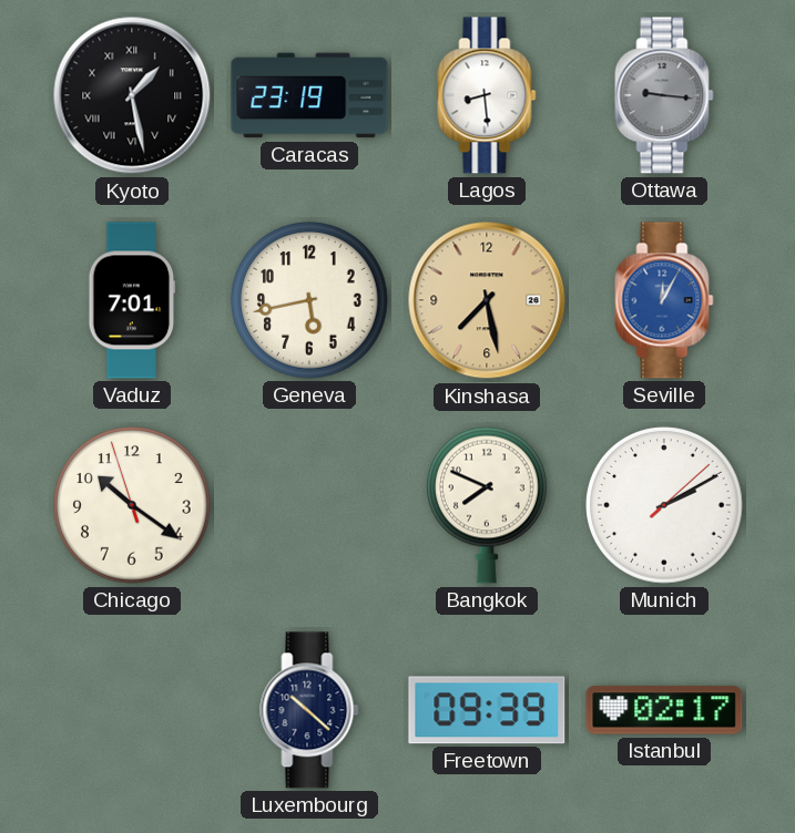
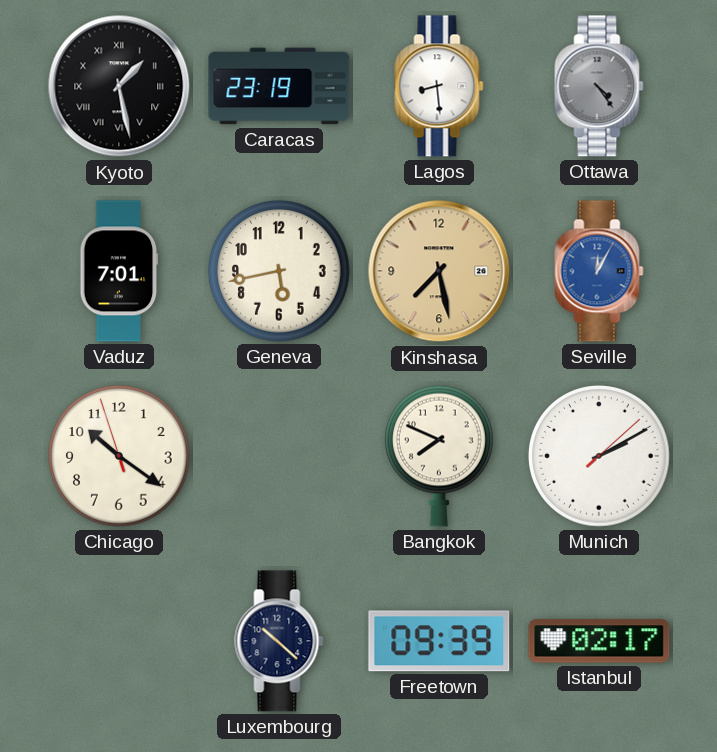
Ottawa: 9:16 -> 4:24 (599, 86)
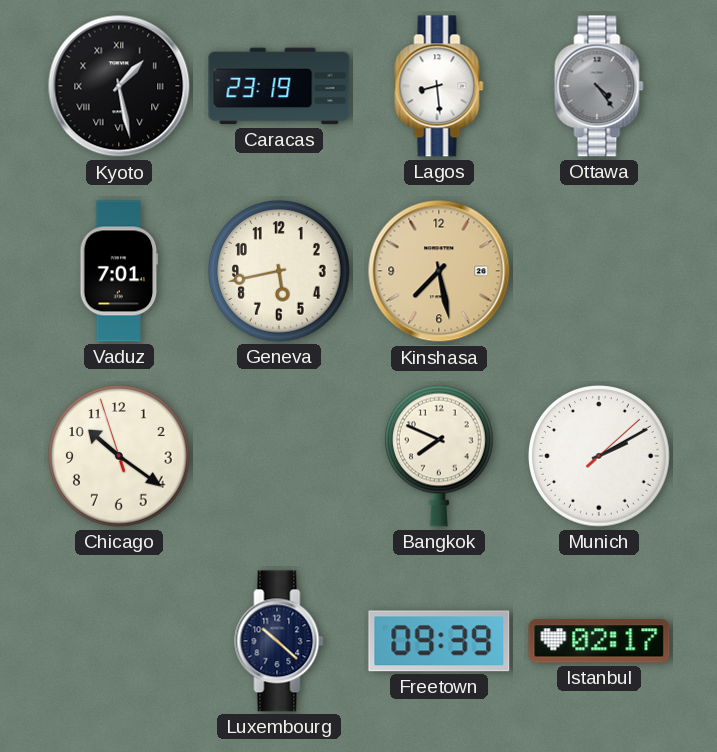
Seville: 12:05 -> none (599, 271)
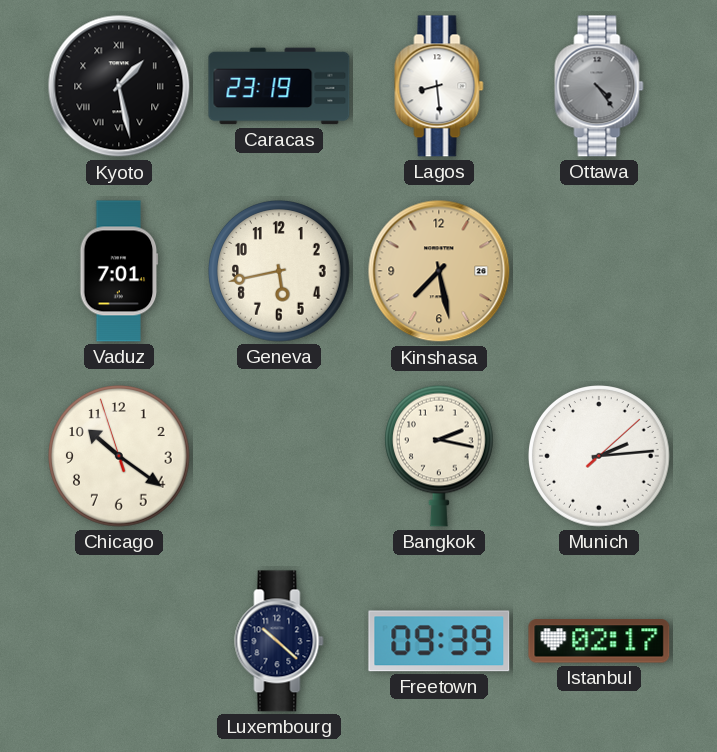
Bangkok: 7:49 -> 2:17 (439, 456)
Munich: 2:10 -> 2:14 (600, 457)
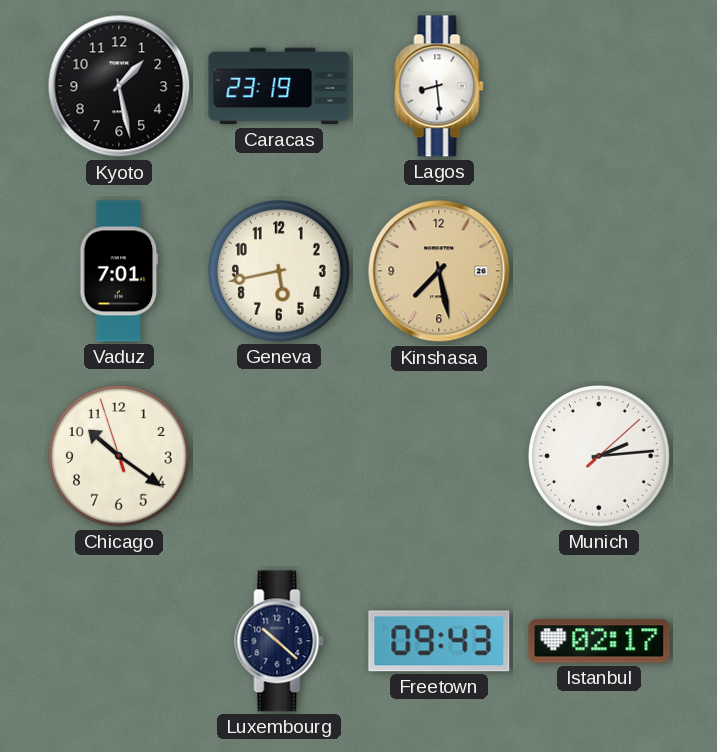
Kyoto numerals: Roman -> Arabic (119, 86)
Ottawa: 4:24 -> none (599, 86)
Bangkok: 2:17 -> none (439, 456)
Freetown: 09:39 -> 09:43 (439, 641)
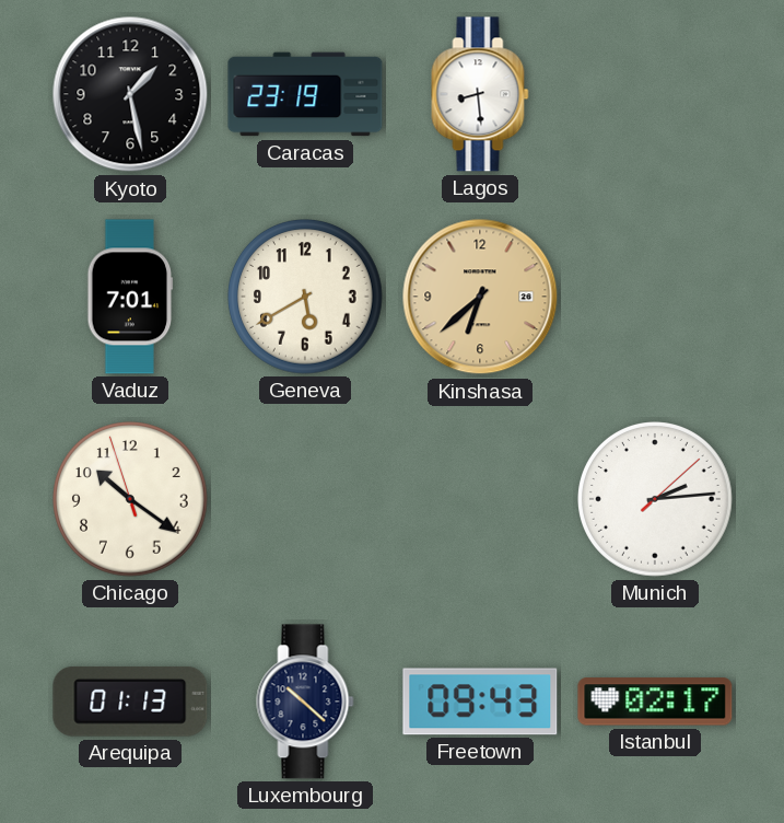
Geneva: 5:43 -> 5:40 (306, 298)
Kinshasa: 7:28 -> 6:38 (480, 297)
Arequipa: none -> 01:13 (130, 702)
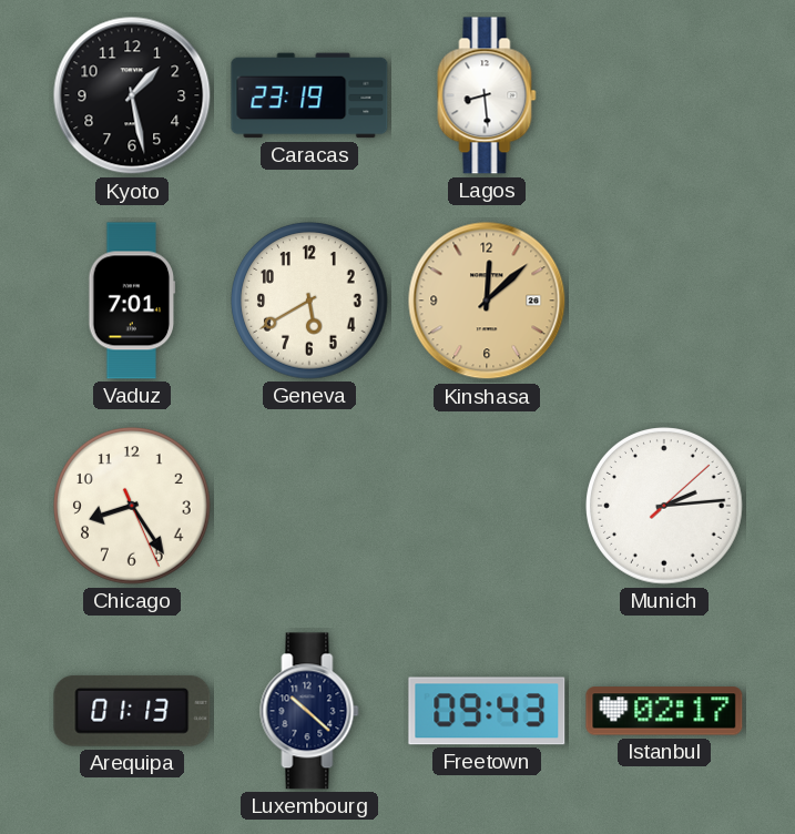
Kinshasa: 6:38 -> 12:08 (487, 301)
Chicago: 10:20 -> 8:24 (133, 507)
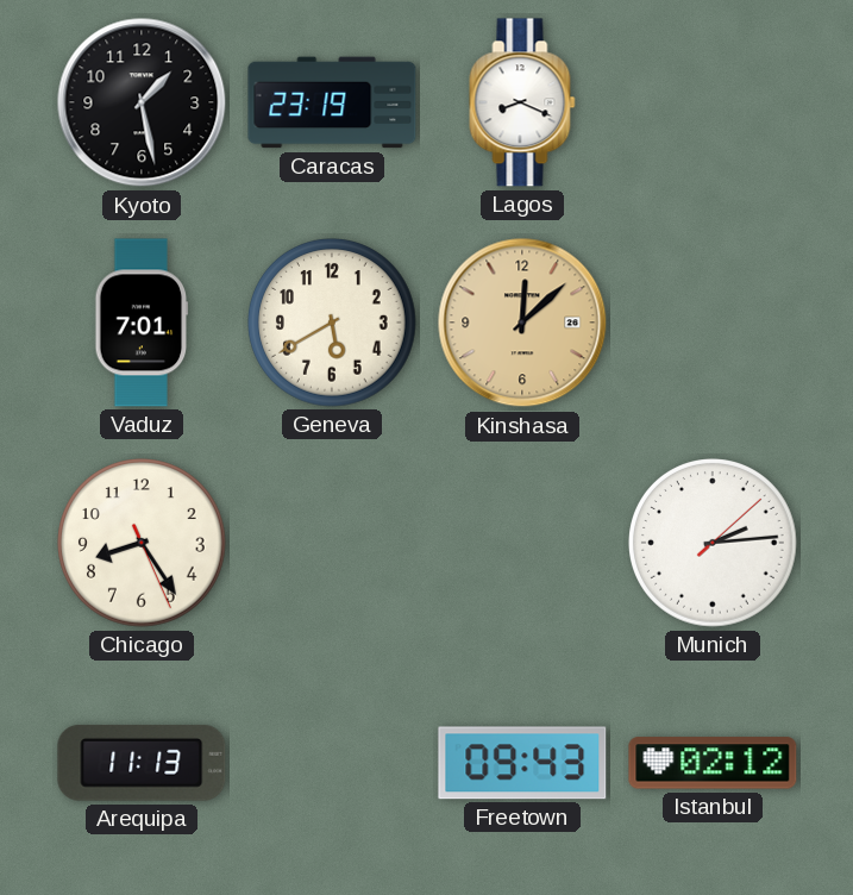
Lagos: 8:29 -> 8:19 (522, 102)
Arequipa: 01:13 -> 11:13 (142, 763)
Luxembourg: 10:22 -> none (309, 711)
Istanbul: 02:17 -> 02:12 (713, 763)
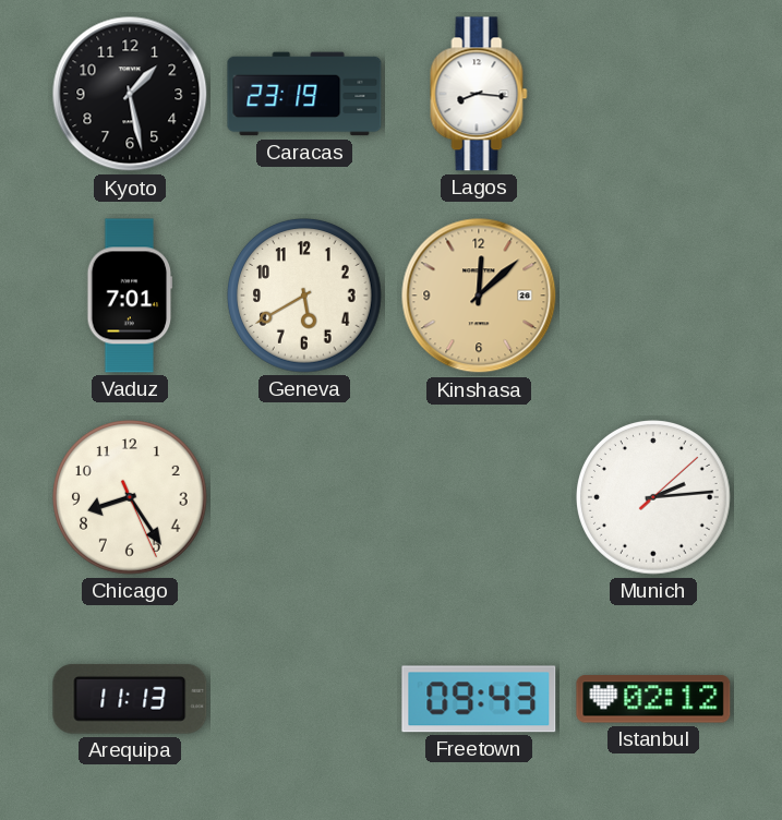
Lagos: 8:19 -> 8:16 (479, 94)
